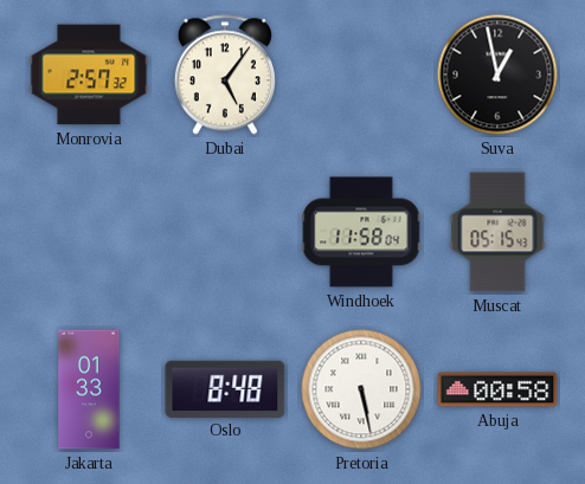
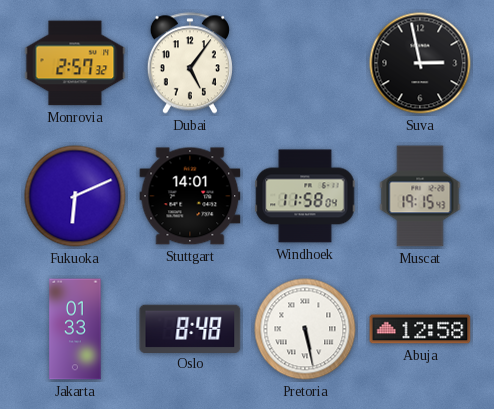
Suva: 12:58 -> 2:58 (420, 63)
Fukuoka: none -> 6:11 (75, 196)
Stuttgart: none -> 14:01 (190, 196)
Muscat: 05:15 -> 19:15 (420, 196)
Abuja: 00:58 -> 12:58 (420, 329)
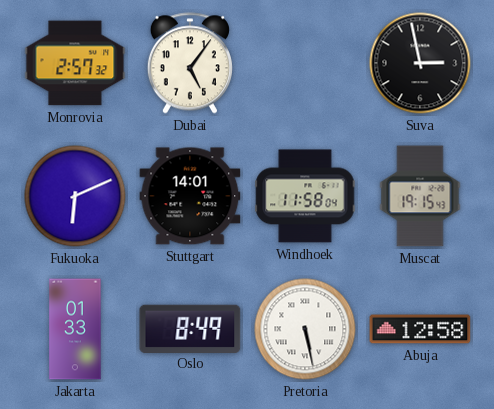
Oslo: 8:48 -> 8:49 (190, 328)
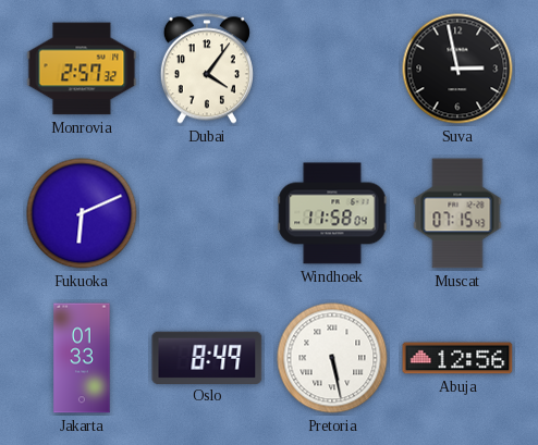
Dubai: 5:06 -> 4:06 (207, 69)
Stuttgart: 14:01 -> none (190, 196)
Muscat: 19:15 -> 07:15 (457, 213)
Abuja: 12:58 -> 12:56 (457, 358)
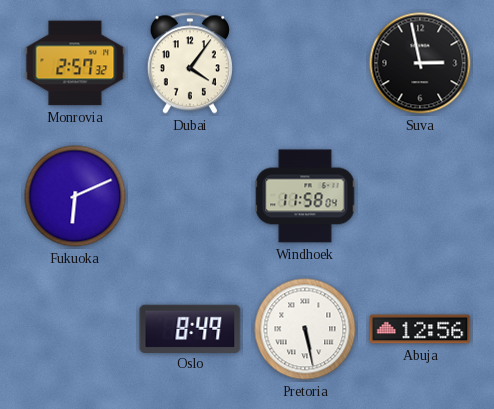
Muscat: 07:15 -> none (457, 213)
Jakarta: 01:33 -> none (82, 358)
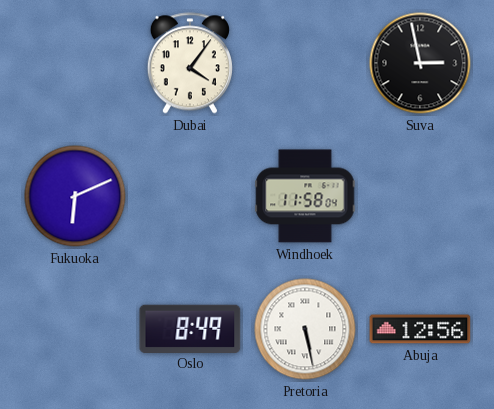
Monrovia: 2:57 -> none (75, 63)
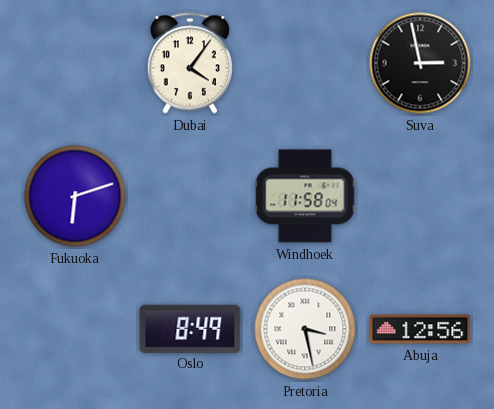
Fukuoka: 6:11 -> 6:12 (75, 196)
Pretoria: 5:28 -> 3:28 (305, 329)
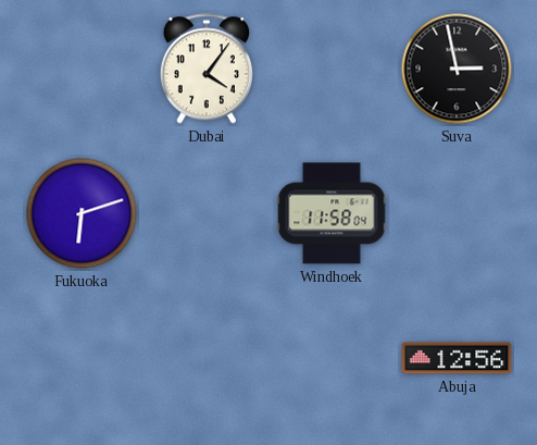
Oslo: 8:49 -> none (190, 328)
Pretoria: 3:28 -> none (305, 329)
